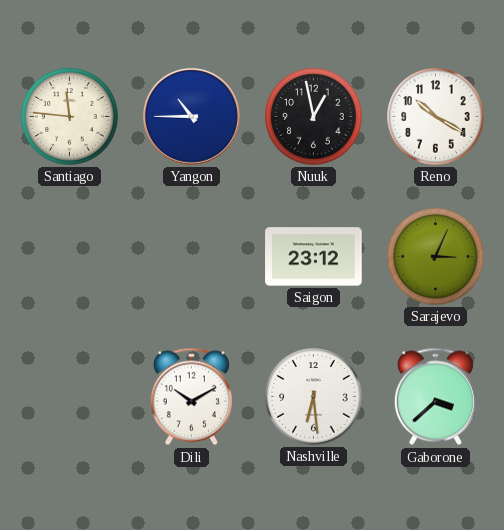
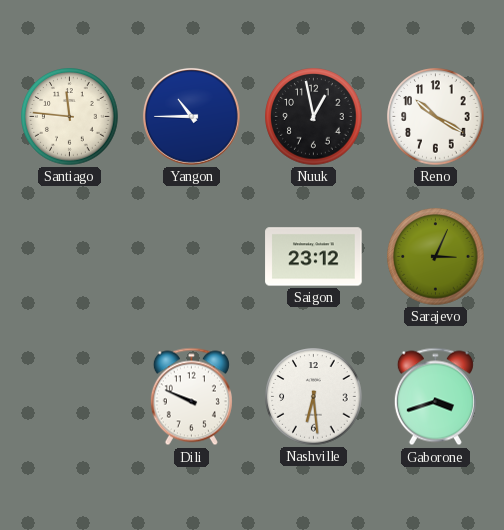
Dili: 10:10 -> 9:49 (191, 397)
Gaborone: 3:38 -> 3:42 (435, 397)
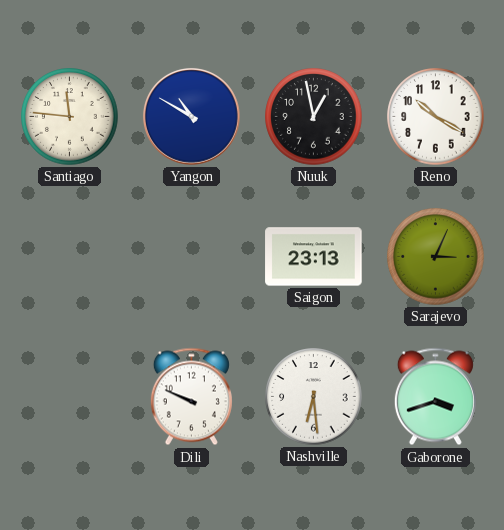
Yangon: 10:45 -> 10:50 (191, 116)
Saigon: 23:12 -> 23:13 (314, 257)
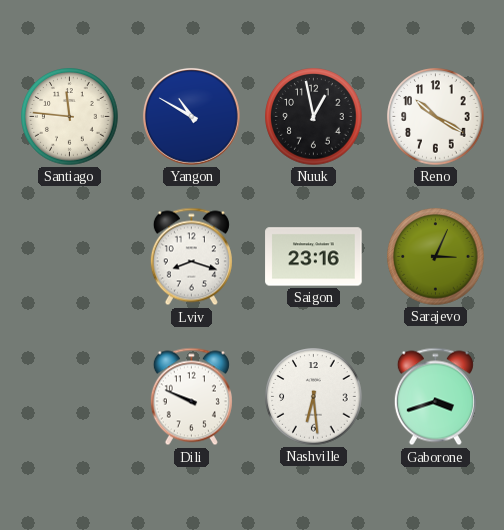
Lviv: none -> 8:18 (191, 257)
Saigon: 23:13 -> 23:16 (314, 257)
